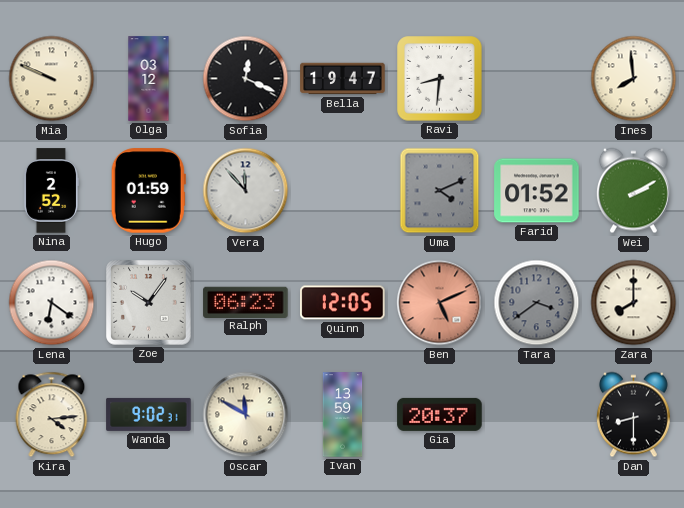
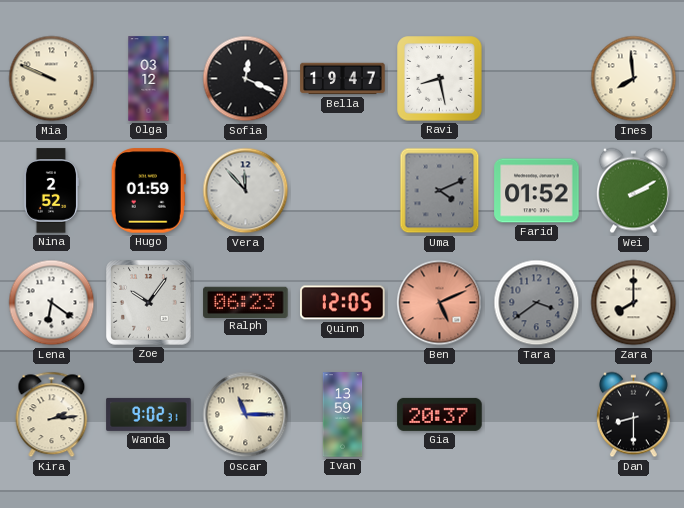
Ravi: 8:31 -> 8:28 (440, 79)
Kira: 4:14 -> 2:14 (52, 415)
Oscar: 11:50 -> 11:15 (246, 415)
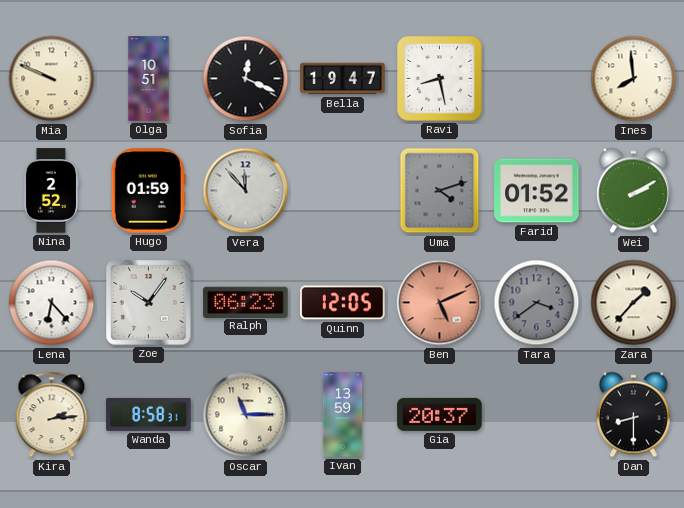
Olga: 03:12 -> 10:51 (149, 79)
Uma: 4:11 -> 4:12 (440, 191)
Lena: 6:21 -> 6:23 (52, 303)
Zara: 8:00 -> 1:37 (634, 303)
Wanda: 9:02 -> 8:58 (149, 414)
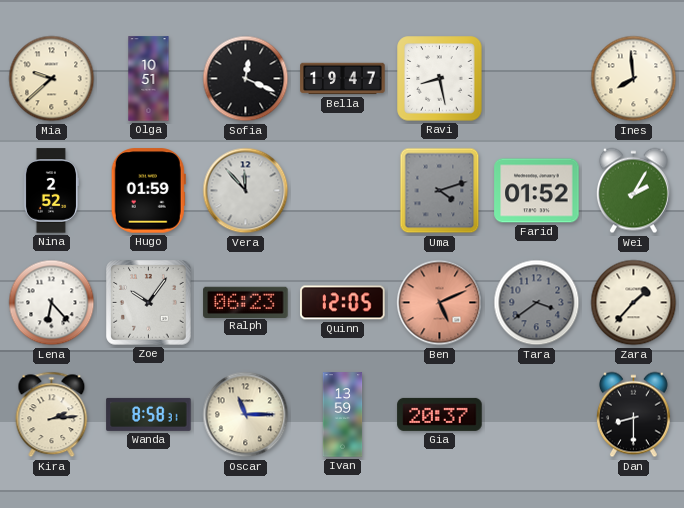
Mia: 9:49 -> 9:38 (52, 79)
Wei: 2:10 -> 2:05 (633, 191)
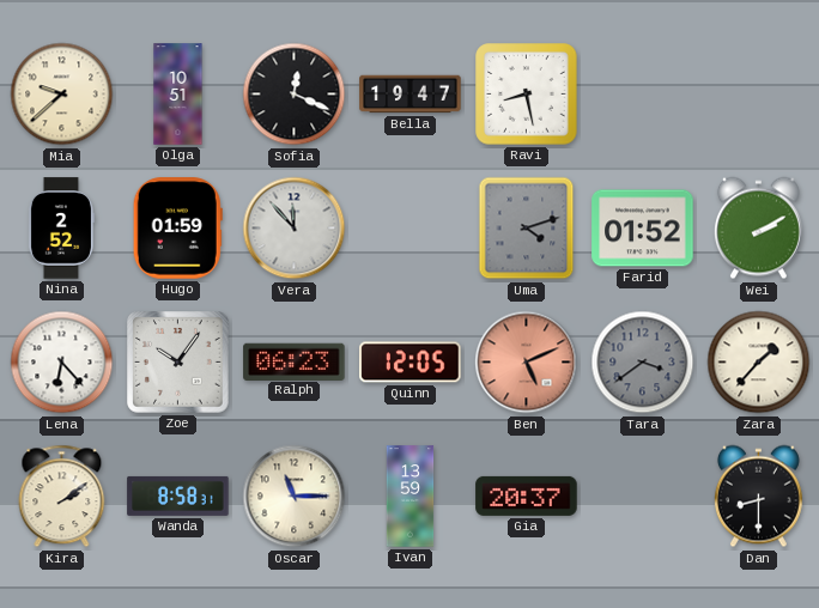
Ines: 7:59 -> none (634, 79)
Wei: 2:05 -> 2:10 (758, 229)
Kira: 2:14 -> 2:09 (62, 497)
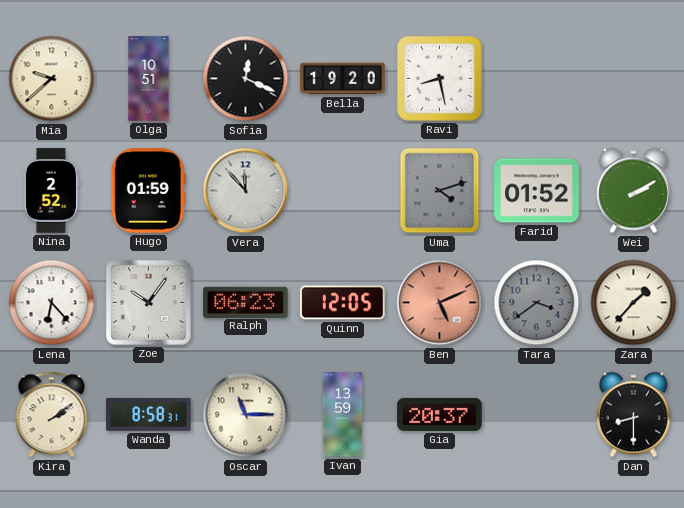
Bella: 19:47 -> 19:20 (343, 79)
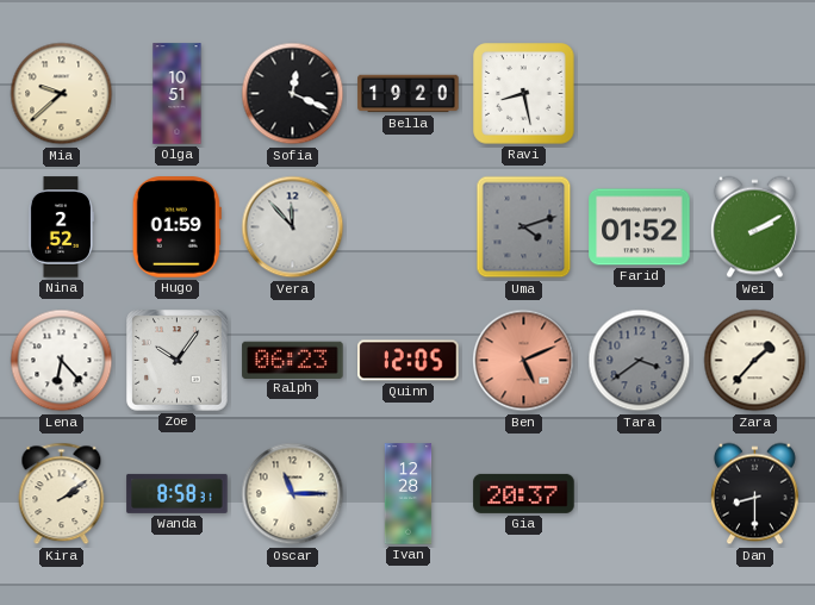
Ivan: 13:59 -> 12:28 (409, 494)
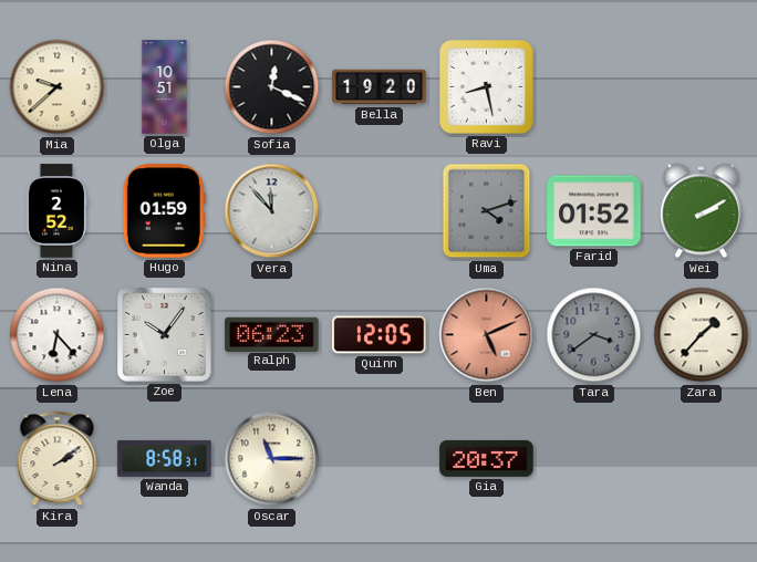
Ivan: 12:28 -> none (409, 494)
Dan: 8:30 -> none (754, 494)
